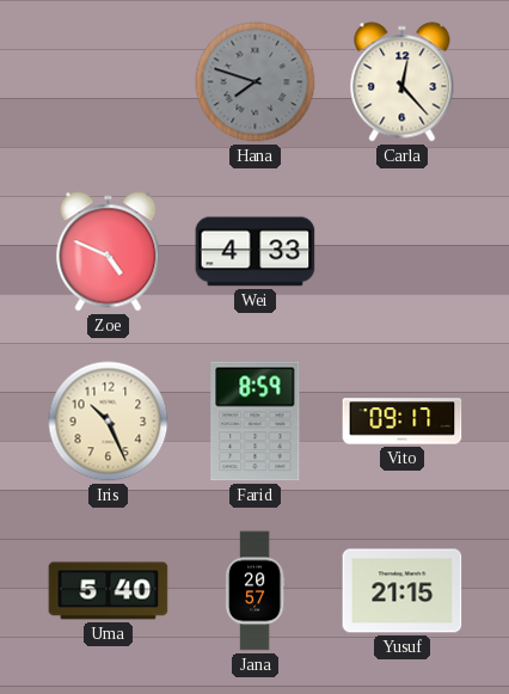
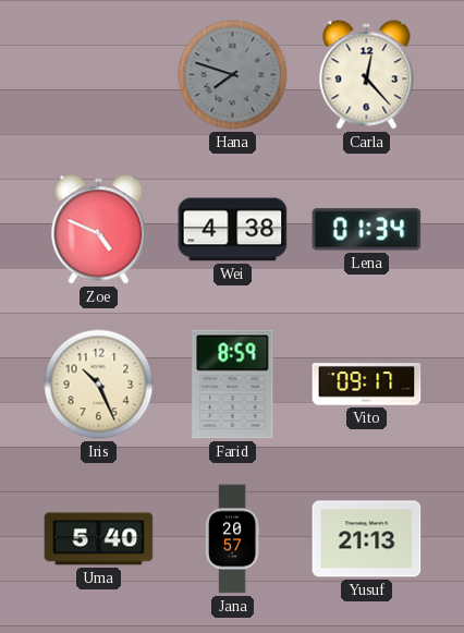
Wei: 4:33 -> 4:38 (233, 230)
Lena: none -> 01:34 (367, 230)
Yusuf: 21:15 -> 21:13 (367, 539)
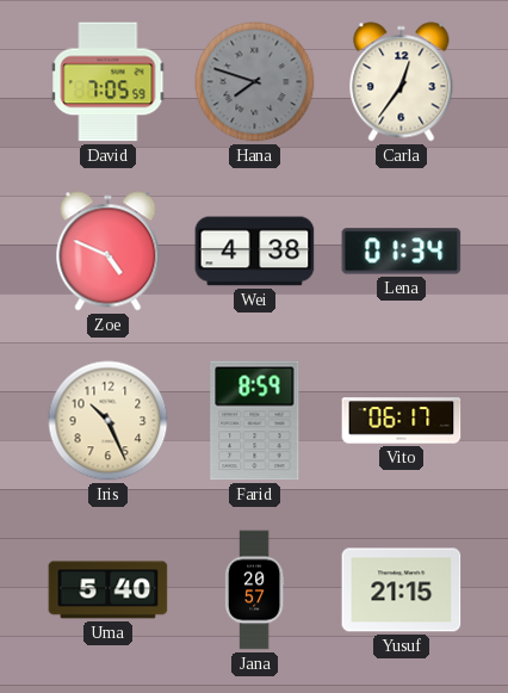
David: none -> 7:05 (109, 82)
Carla: 12:23 -> 12:36 (402, 82)
Vito: 09:17 -> 06:17 (402, 421)
Yusuf: 21:13 -> 21:15 (402, 590)
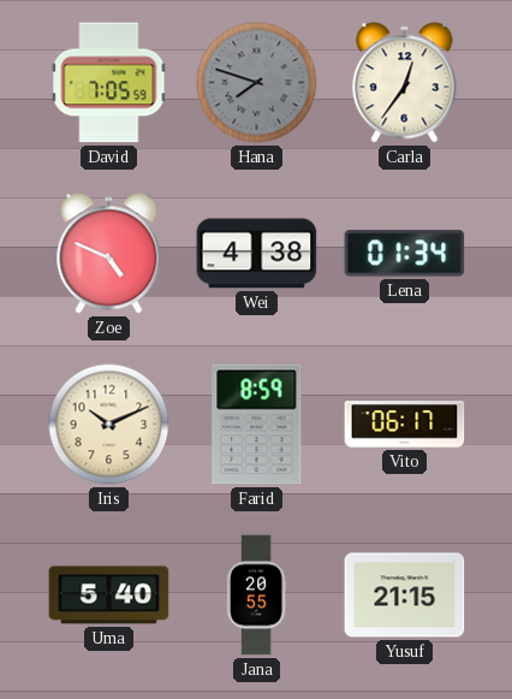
Iris: 10:26 -> 10:11 (109, 425)
Jana: 20:57 -> 20:55 (256, 596)
